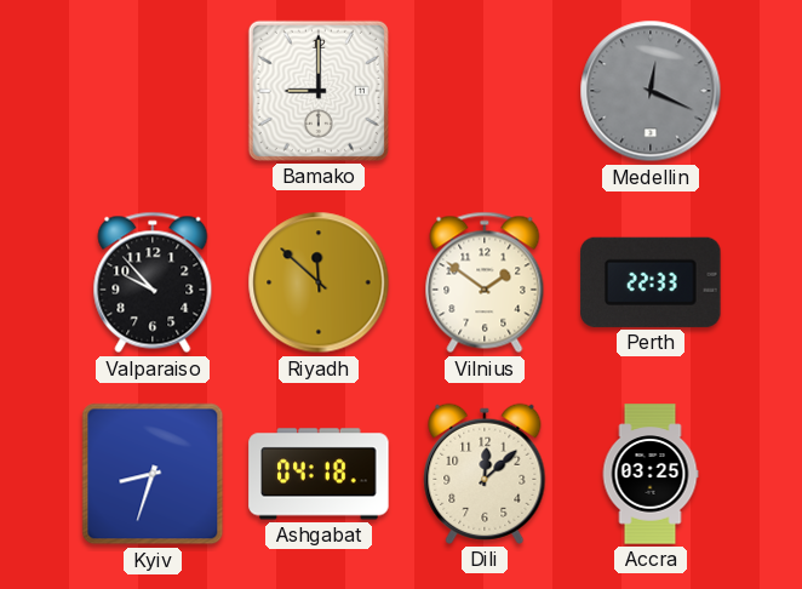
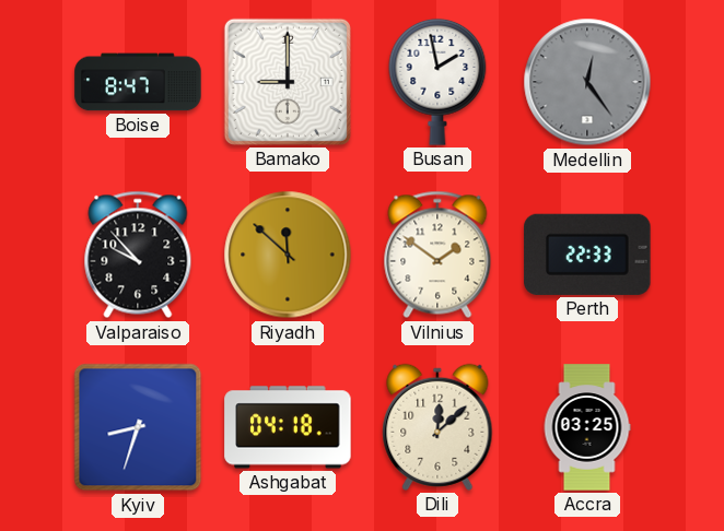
Boise: none -> 8:47 (138, 82)
Busan: none -> 1:58 (437, 82)
Medellin: 12:19 -> 12:24 (587, 82)
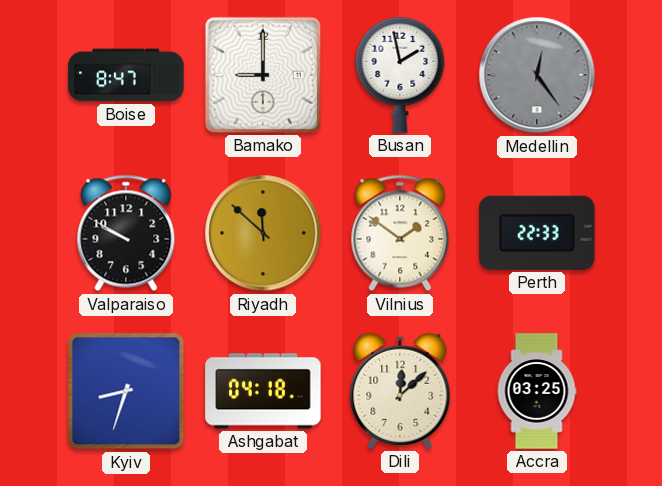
Valparaiso: 9:53 -> 9:50 (126, 233)
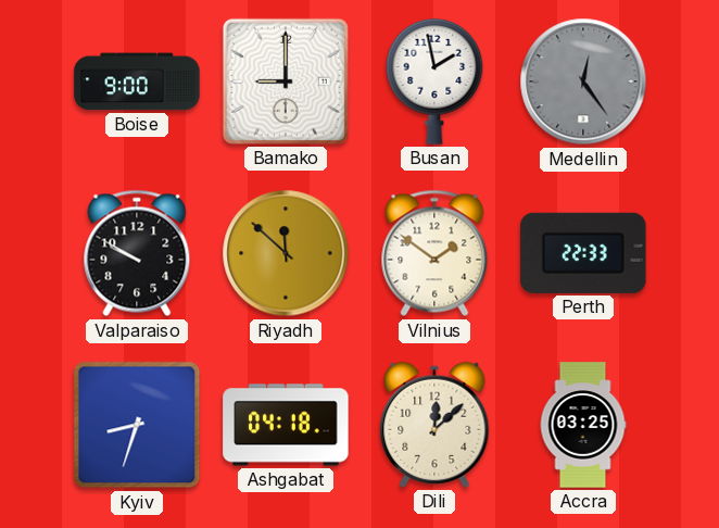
Boise: 8:47 -> 9:00 (137, 81)
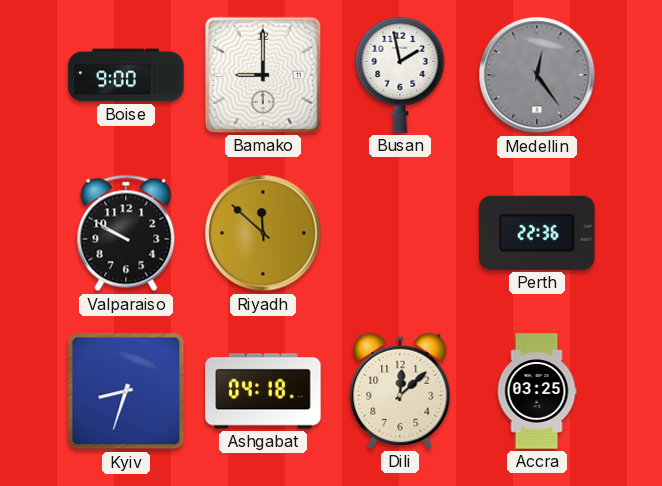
Vilnius: 1:51 -> none (434, 253)
Perth: 22:33 -> 22:36 (537, 233)
